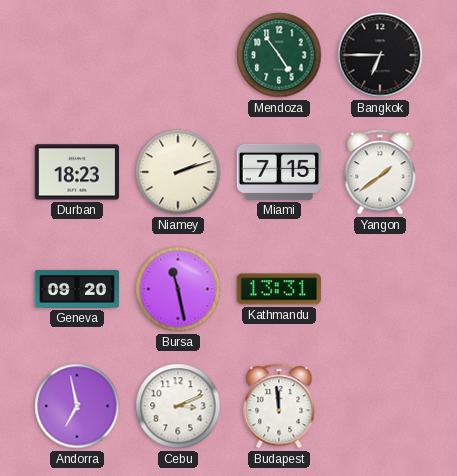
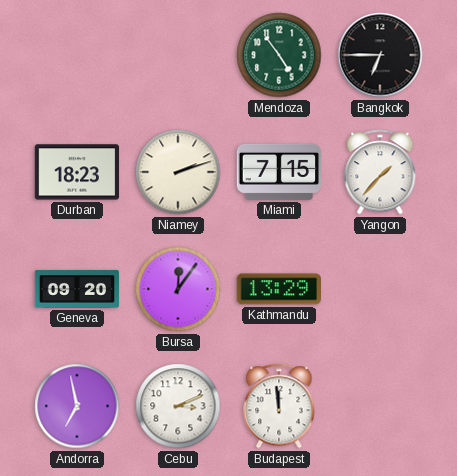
Yangon: 1:39 -> 1:37 (380, 172)
Bursa: 11:28 -> 12:06 (178, 289)
Kathmandu: 13:31 -> 13:29 (278, 289)
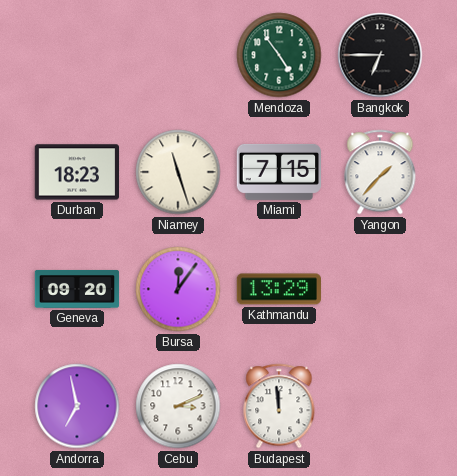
Niamey: 2:12 -> 11:27 (178, 172)
